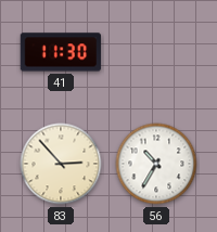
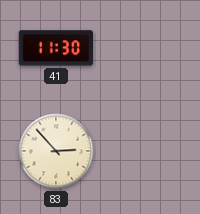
56: 10:35 -> none (156, 164)
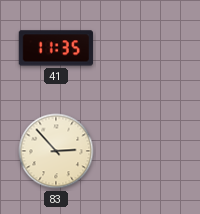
41: 11:30 -> 11:35 (56, 48)
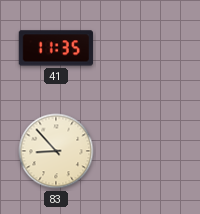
83: 2:53 -> 8:53 (56, 151)
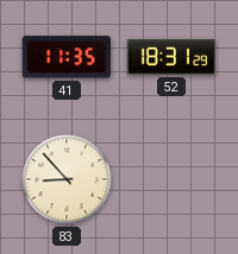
52: none -> 18:31 (170, 57)
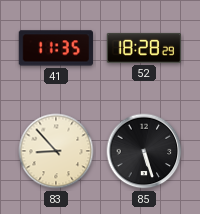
52: 18:31 -> 18:28 (143, 48)
85: none -> 5:27 (144, 151)
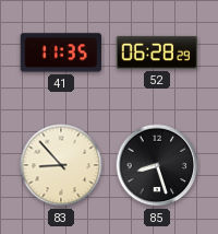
52: 18:28 -> 06:28 (156, 52)
85: 5:27 -> 8:27 (157, 165)
